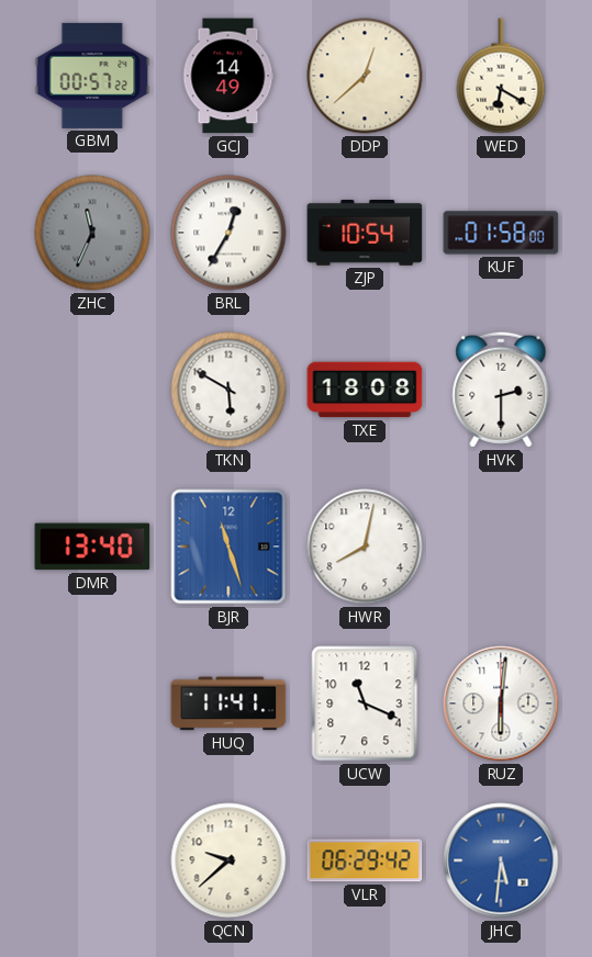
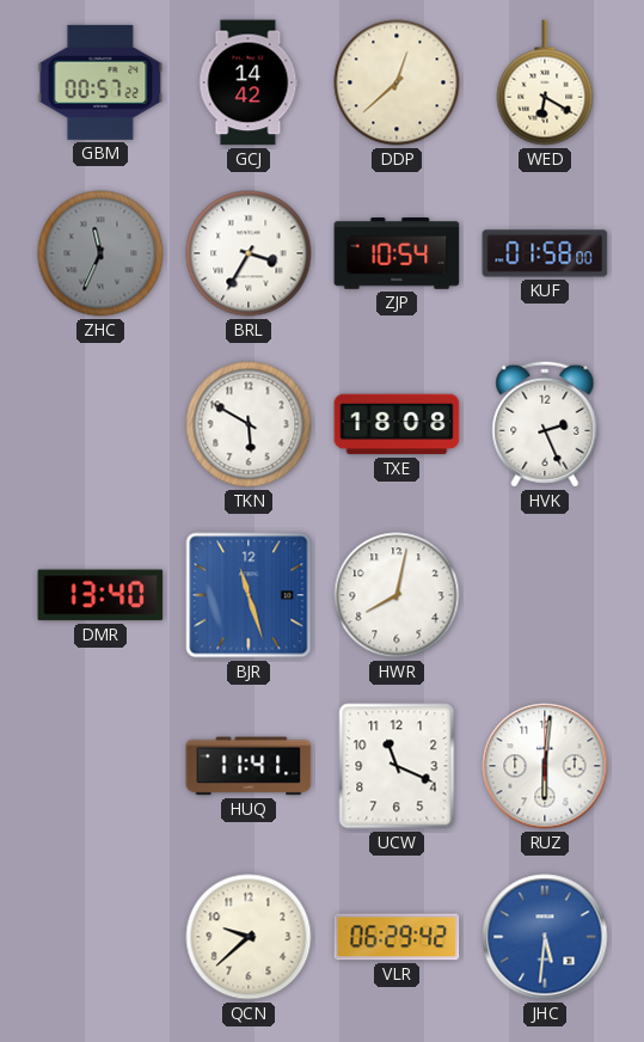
GCJ: 14:49 -> 14:42 (249, 82)
BRL: 12:35 -> 3:35 (249, 253)
HVK: 2:30 -> 2:26 (545, 424)
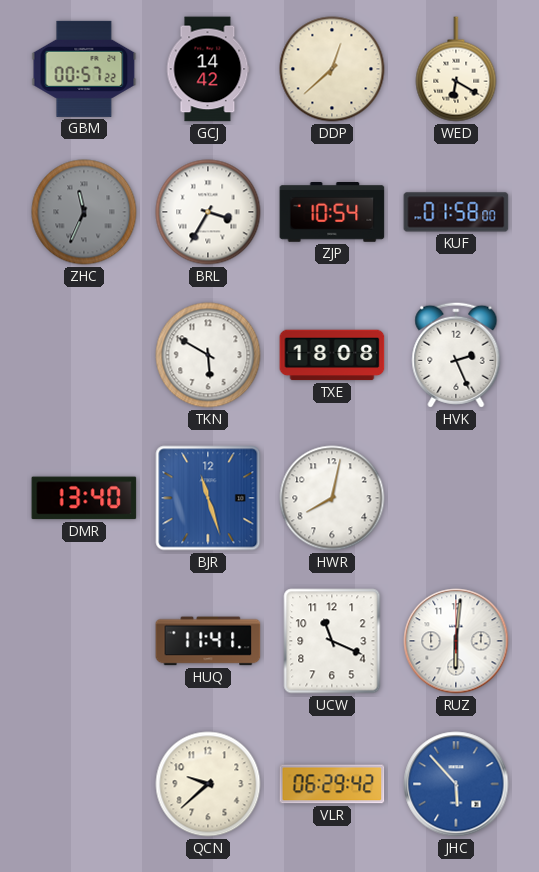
JHC: 5:31 -> 5:53 (456, 784)
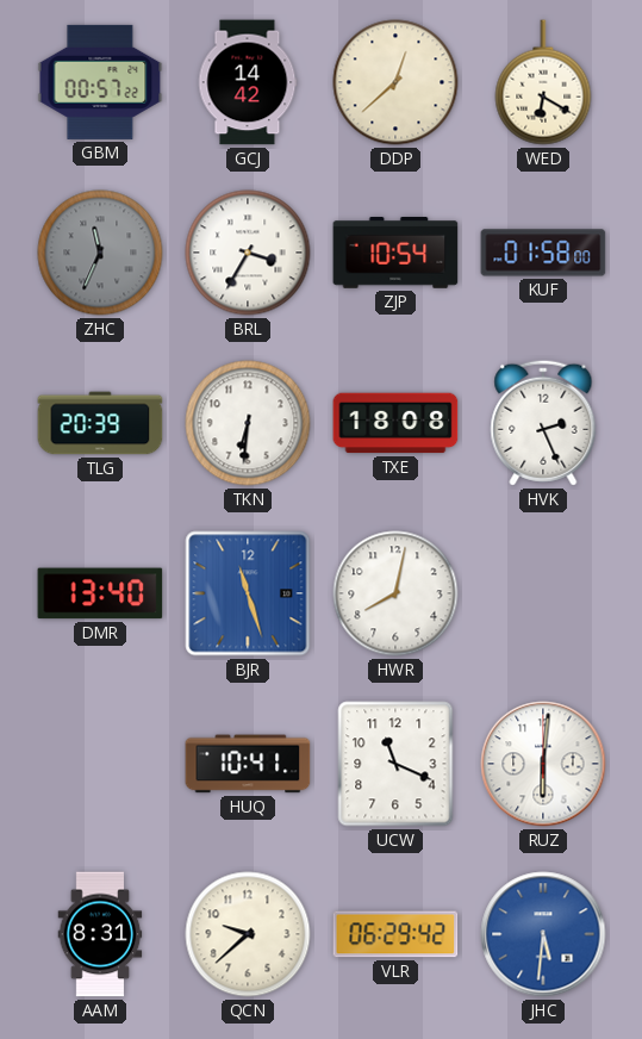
TLG: none -> 20:39 (100, 423)
TKN: 5:50 -> 6:31 (248, 423)
HUQ: 11:41 -> 10:41 (248, 764)
AAM: none -> 8:31 (100, 934)
JHC: 5:53 -> 5:31 (543, 934)
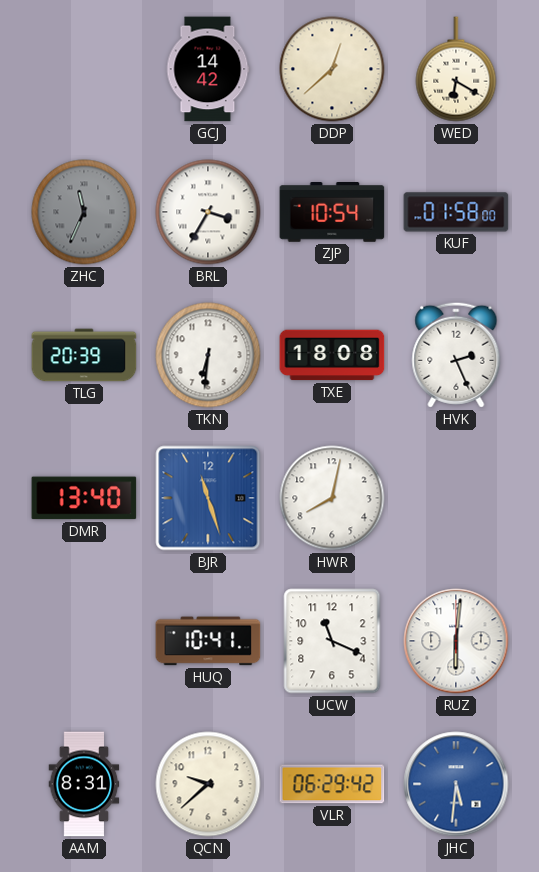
GBM: 00:57 -> none (100, 82)
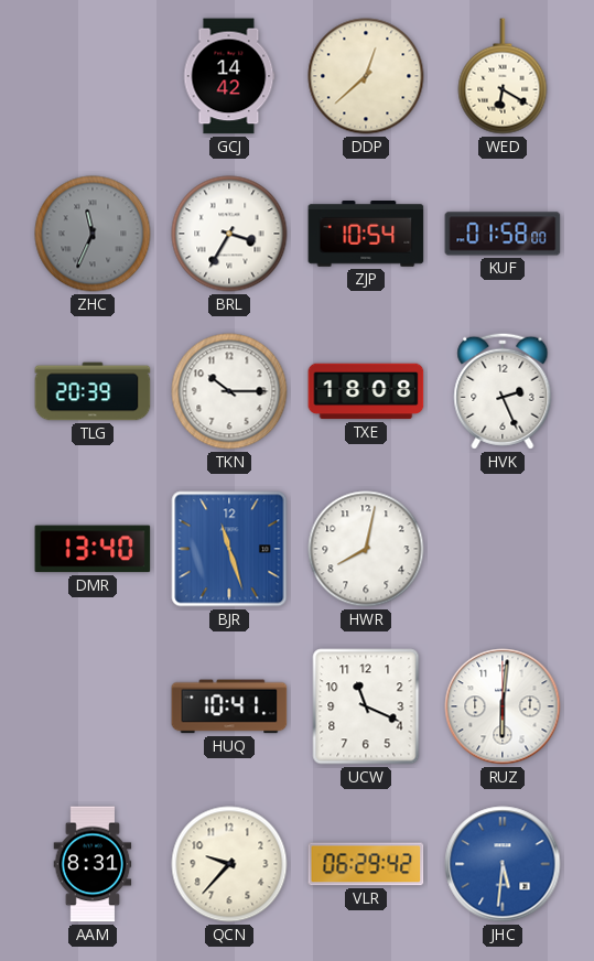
TKN: 6:31 -> 10:15 (229, 391)
QCN: 9:38 -> 9:37 (229, 864)
